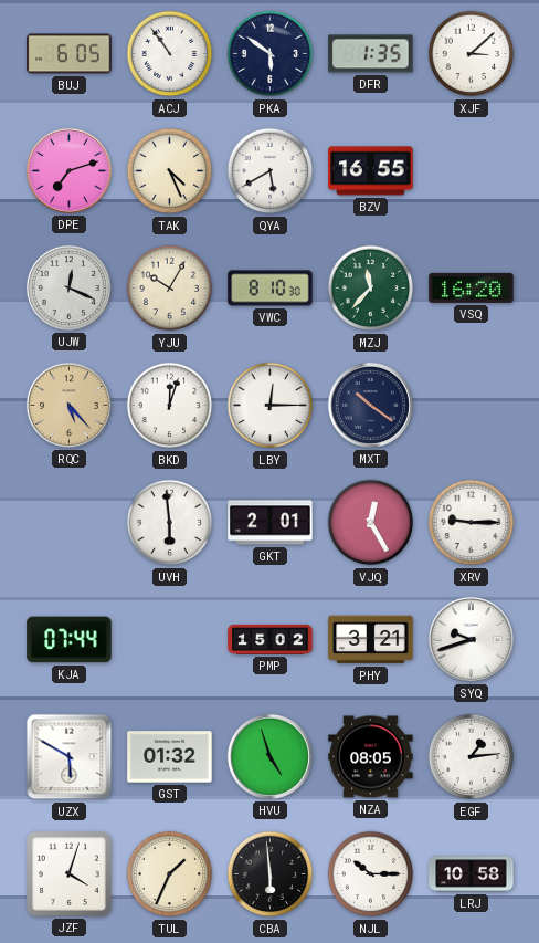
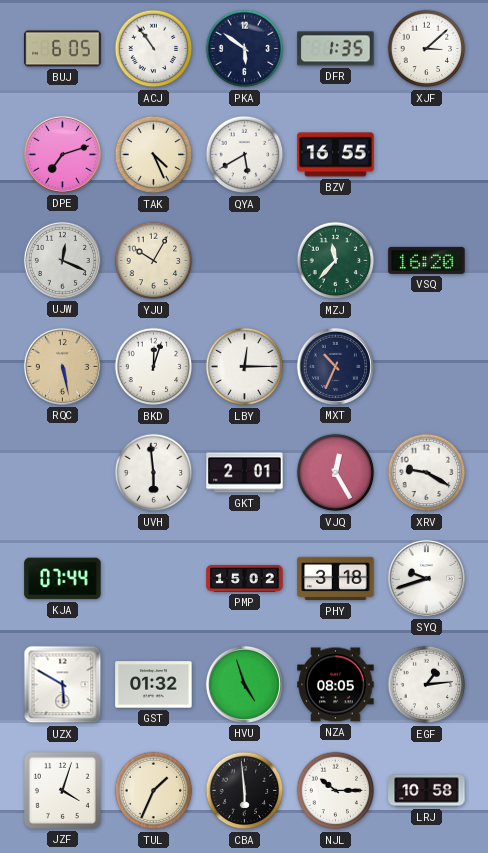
VWC: 8:10 -> none (271, 289)
RQC: 5:23 -> 5:28 (62, 366)
MXT: 10:21 -> 10:34 (335, 366)
XRV: 9:15 -> 9:20 (427, 473)
PHY: 3:21 -> 3:18 (336, 579)
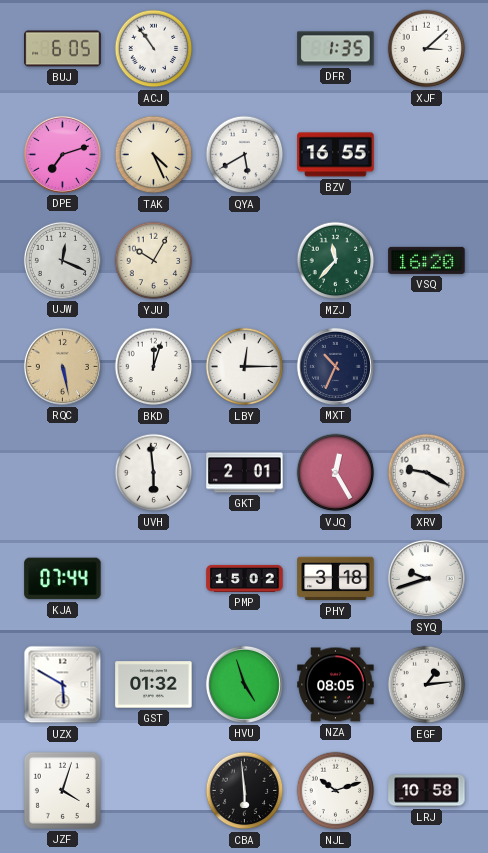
PKA: 5:51 -> none (245, 49)
TUL: 1:34 -> none (154, 791)
NJL: 10:15 -> 10:12 (336, 791)
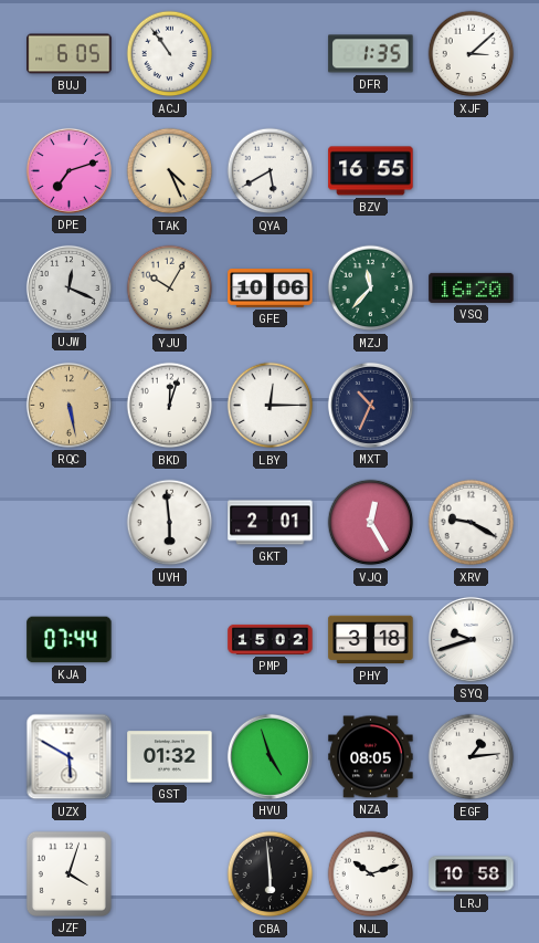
GFE: none -> 10:06 (271, 289)
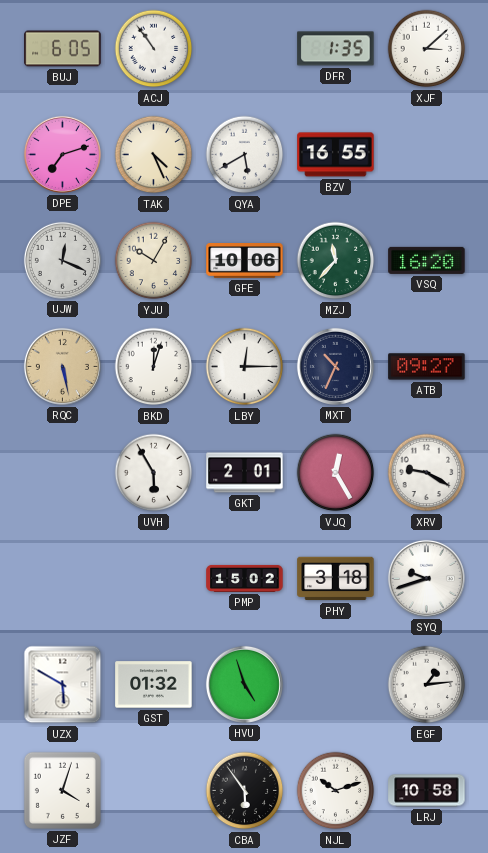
ATB: none -> 09:27 (427, 367)
UVH: 5:59 -> 5:55 (154, 473)
KJA: 07:44 -> none (70, 640)
NZA: 08:05 -> none (371, 757)
CBA: 5:59 -> 5:54 (245, 791)
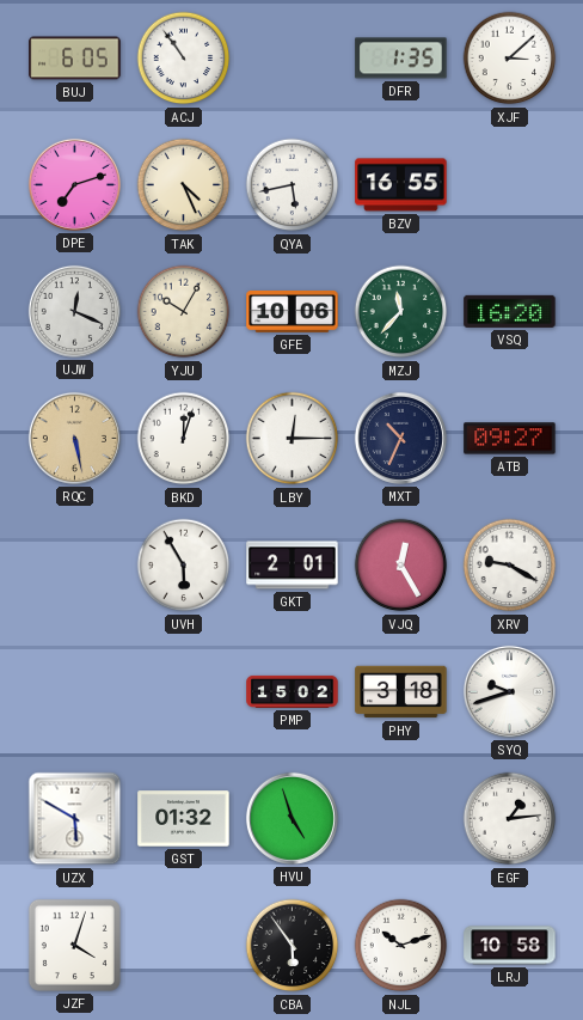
QYA: 5:40 -> 5:43 (293, 185)
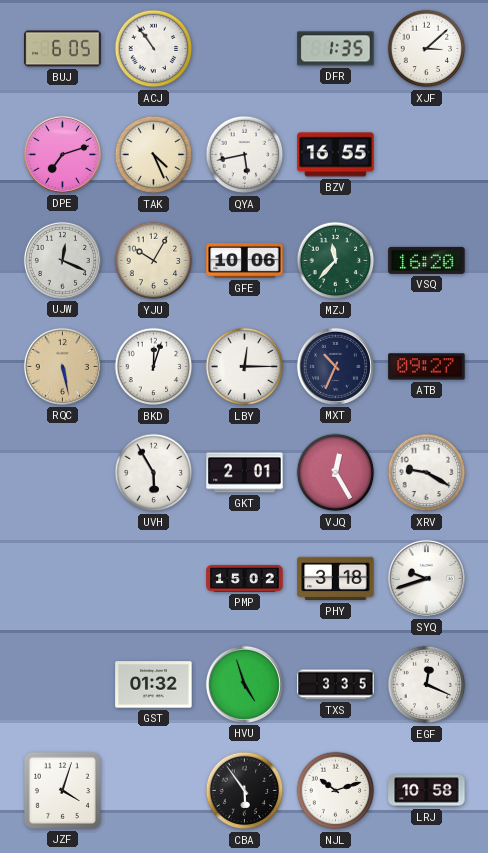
UZX: 5:50 -> none (75, 819)
TXS: none -> 3:35 (336, 685)
EGF: 1:14 -> 12:19 (427, 685)
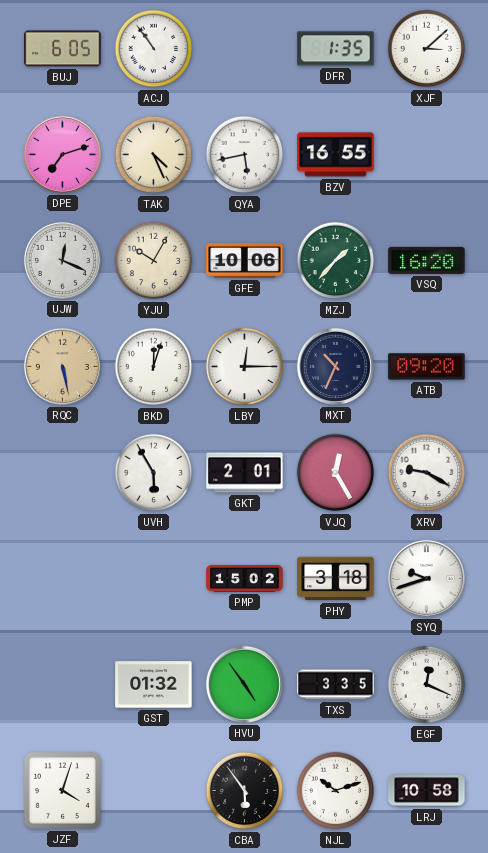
MZJ: 11:37 -> 1:37 (336, 261)
ATB: 09:27 -> 09:20 (427, 367)
HVU: 4:57 -> 4:54 (244, 684)
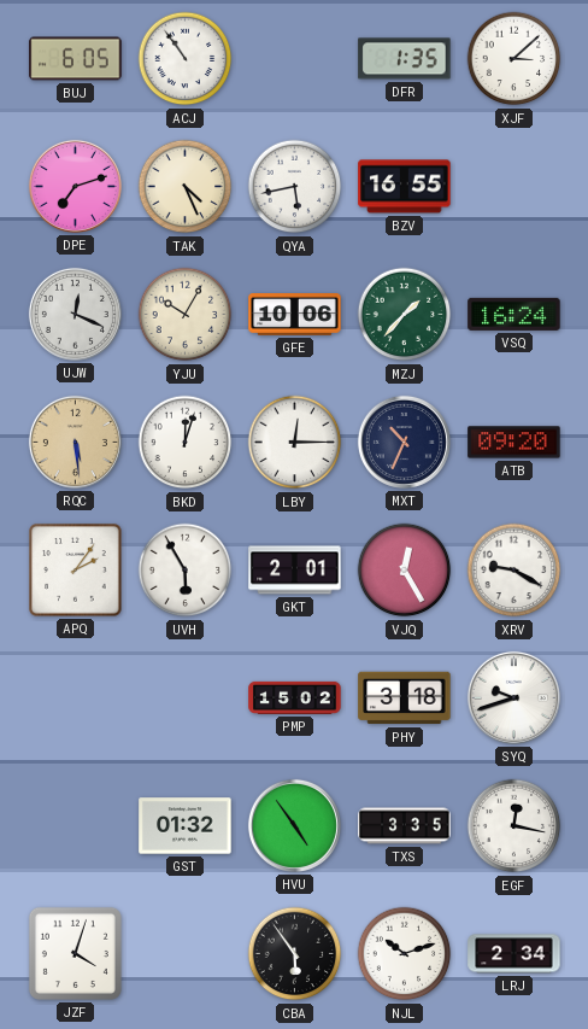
VSQ: 16:20 -> 16:24 (514, 314)
RQC: 5:28 -> 5:29 (75, 442)
APQ: none -> 2:06 (76, 571)
EGF: 12:19 -> 12:17 (514, 826)
LRJ: 10:58 -> 2:34 (514, 954)
